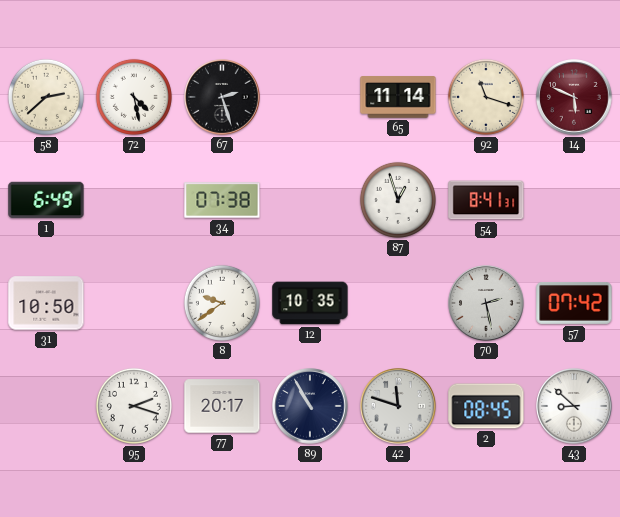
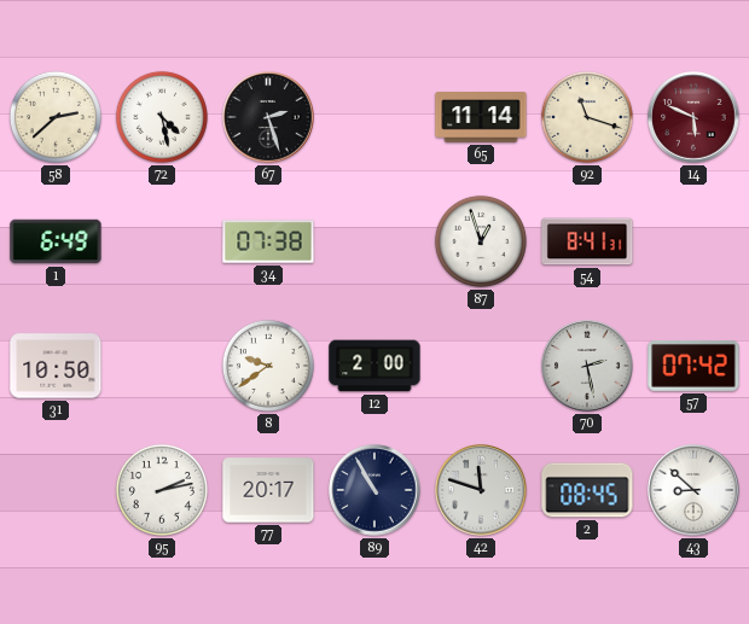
12: 10:35 -> 2:00 (374, 366)
95: 2:18 -> 2:13 (162, 490)
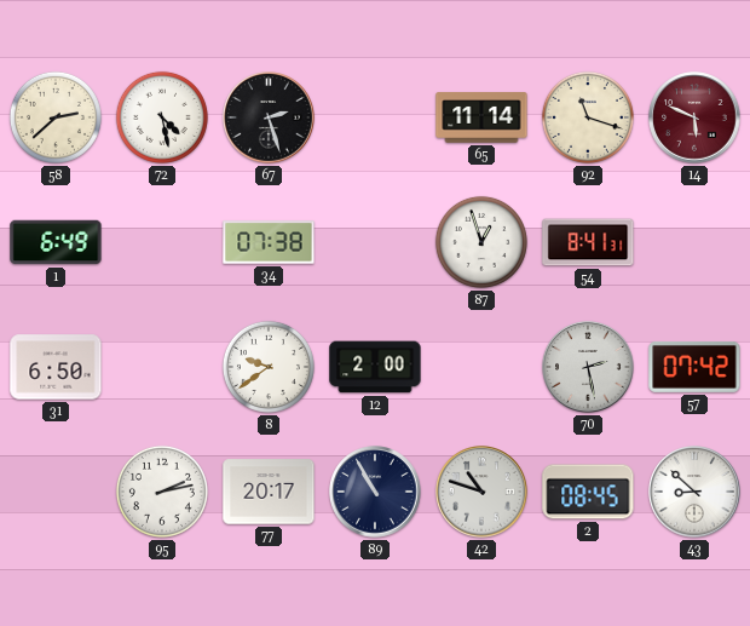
31: 10:50 -> 6:50 (56, 367)
42: 11:48 -> 10:48 (481, 492)
